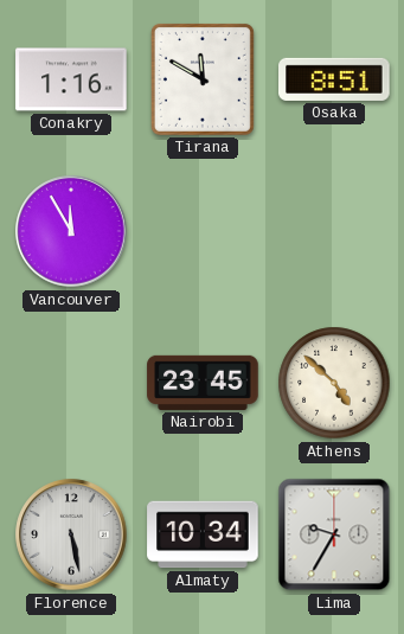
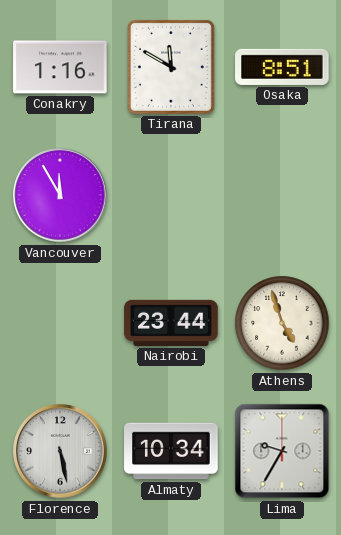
Nairobi: 23:45 -> 23:44 (171, 323)
Athens: 4:52 -> 4:57 (282, 323)
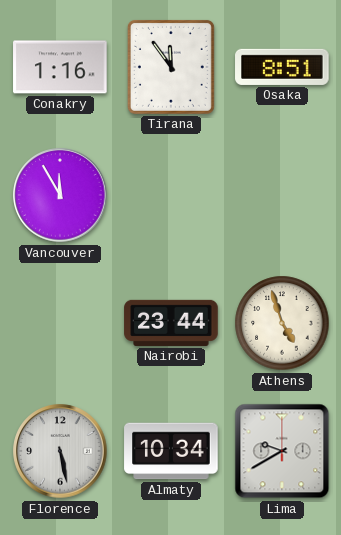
Tirana: 11:50 -> 11:54 (171, 67)
Lima: 9:35 -> 9:40 (282, 451)
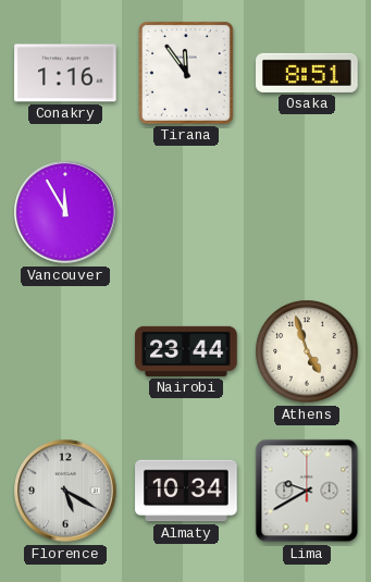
Florence: 5:28 -> 5:20 (65, 491)
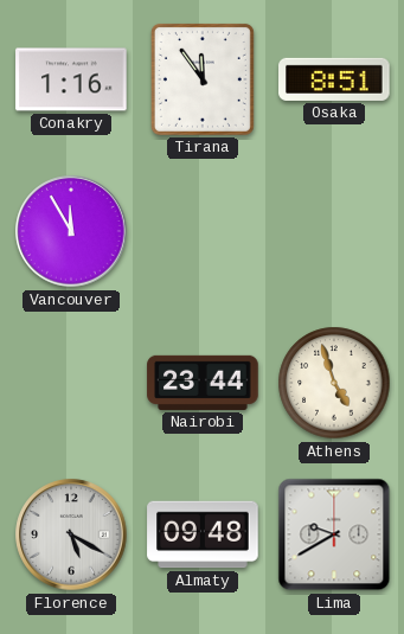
Almaty: 10:34 -> 09:48 (203, 534)
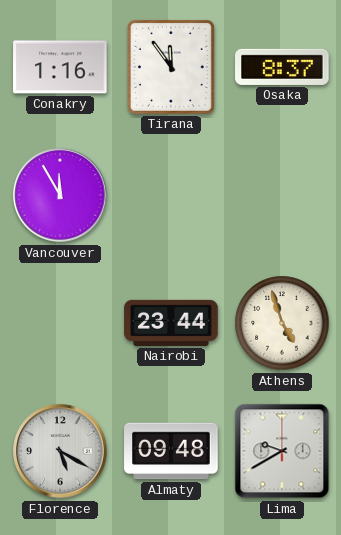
Osaka: 8:51 -> 8:37 (282, 67)
